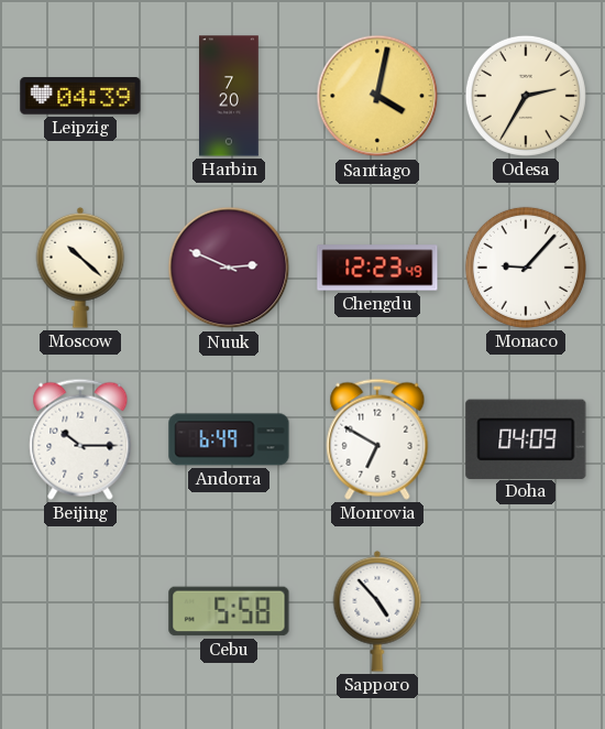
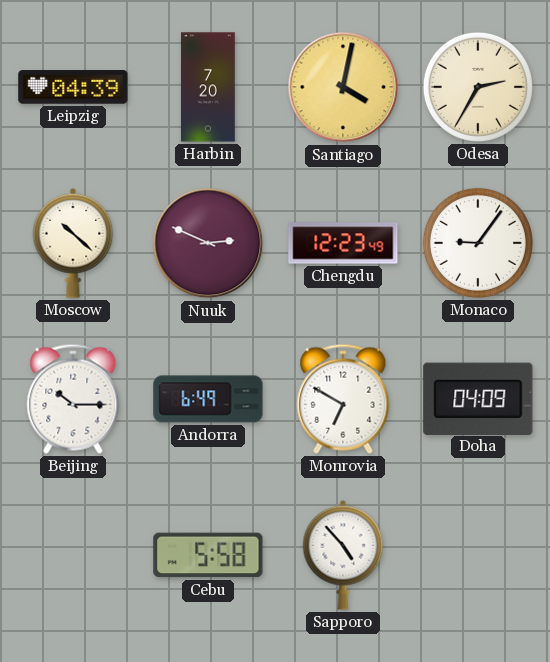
Monaco: 9:07 -> 9:06 (478, 243)
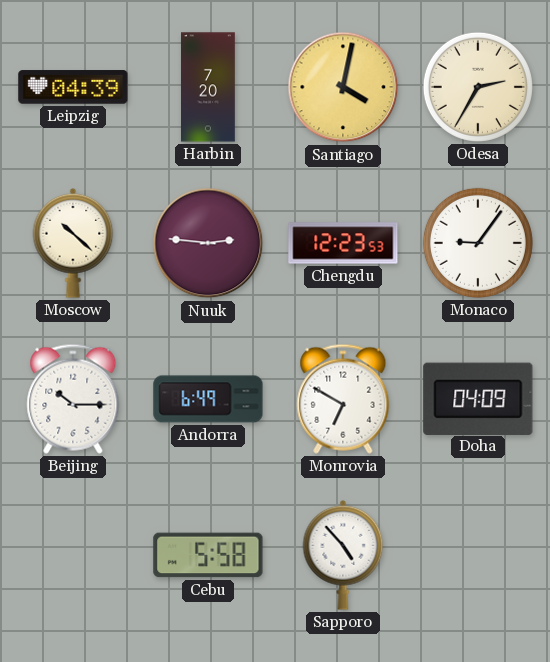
Nuuk: 2:49 -> 2:46 (208, 243)
Chengdu: 12:23:49 -> 12:23:53 (343, 243)
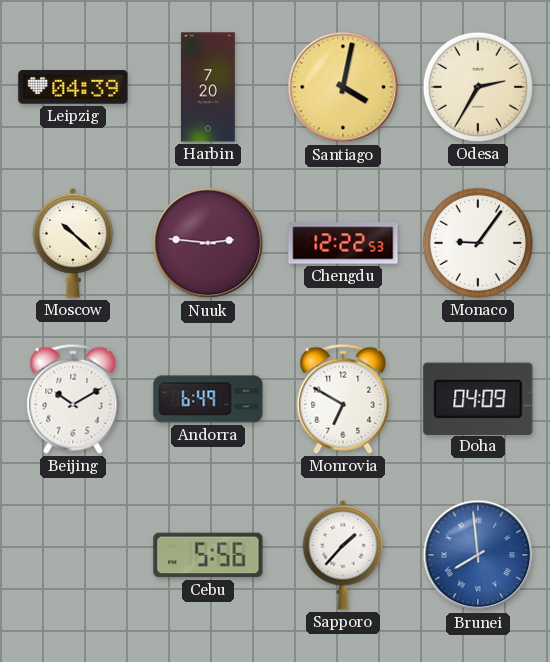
Chengdu: 12:23 -> 12:22 (343, 243)
Beijing: 10:15 -> 10:10 (73, 399)
Cebu: 5:58 -> 5:56 (208, 555)
Sapporo: 4:53 -> 1:37 (343, 555)
Brunei: none -> 7:59 (478, 555)
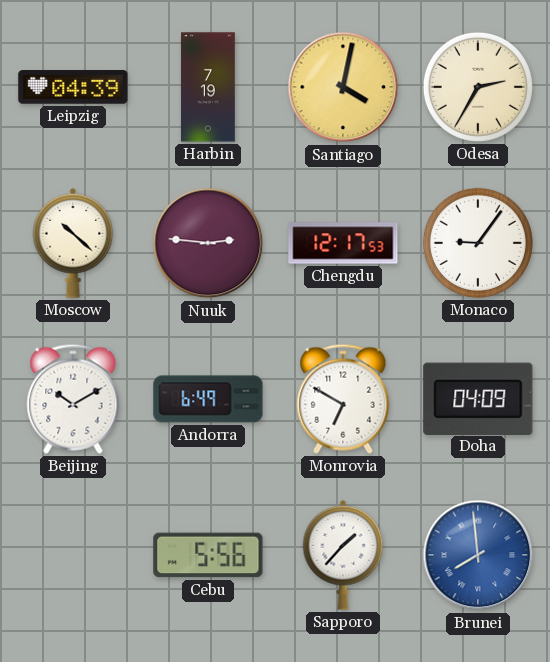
Harbin: 7:20 -> 7:19 (209, 87)
Chengdu: 12:22 -> 12:17 (343, 243)
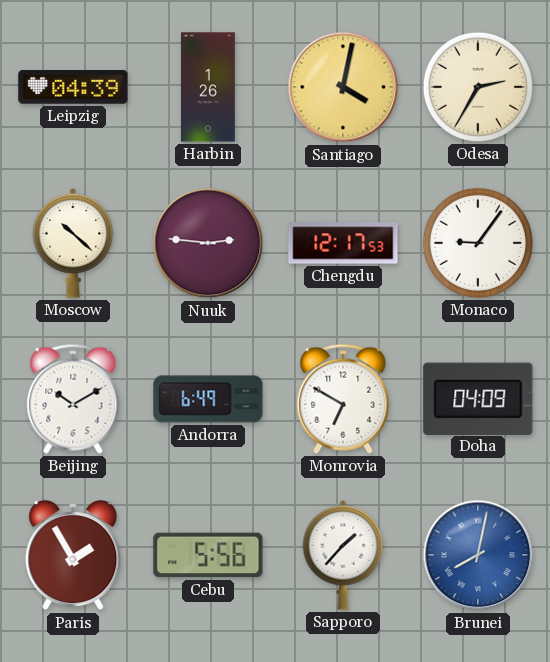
Harbin: 7:19 -> 1:26 (209, 87)
Paris: none -> 1:55 (73, 556)
Brunei: 7:59 -> 8:02 (478, 555)
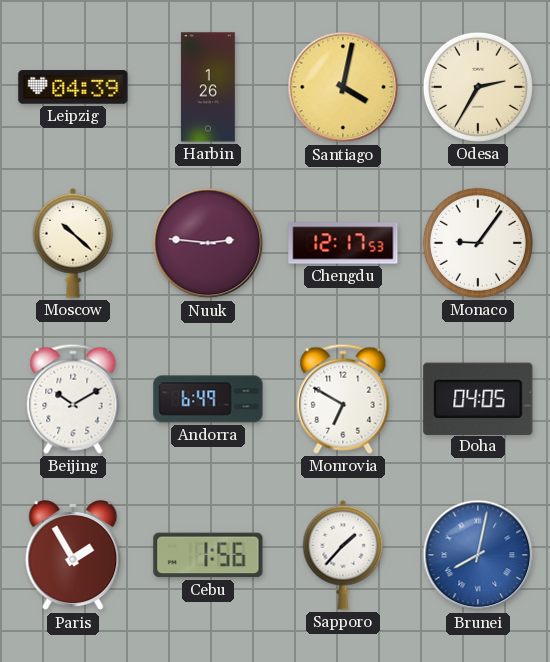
Doha: 04:09 -> 04:05 (478, 398)
Cebu: 5:56 -> 1:56 (208, 555)
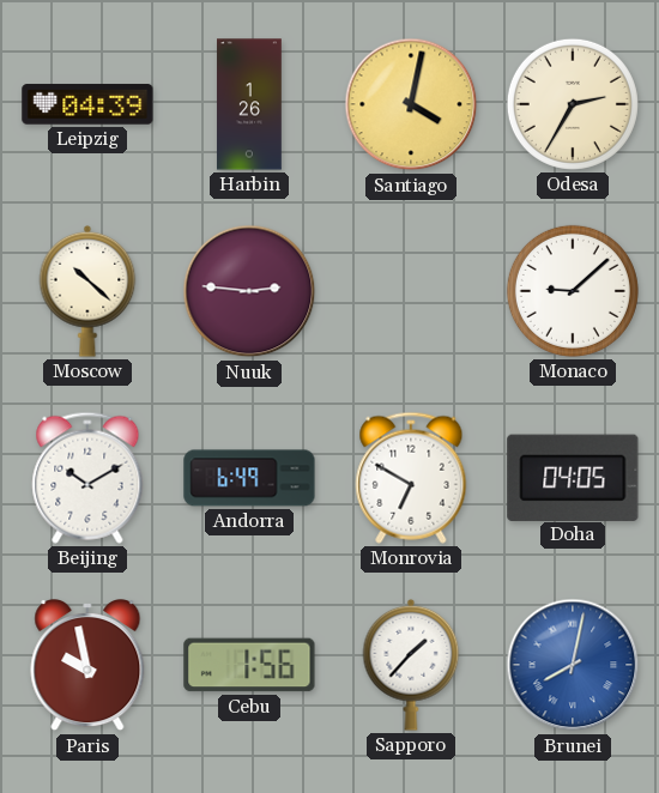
Chengdu: 12:17 -> none (343, 243)
Monaco: 9:06 -> 9:08 (573, 291)
Paris: 1:55 -> 9:58 (87, 666)
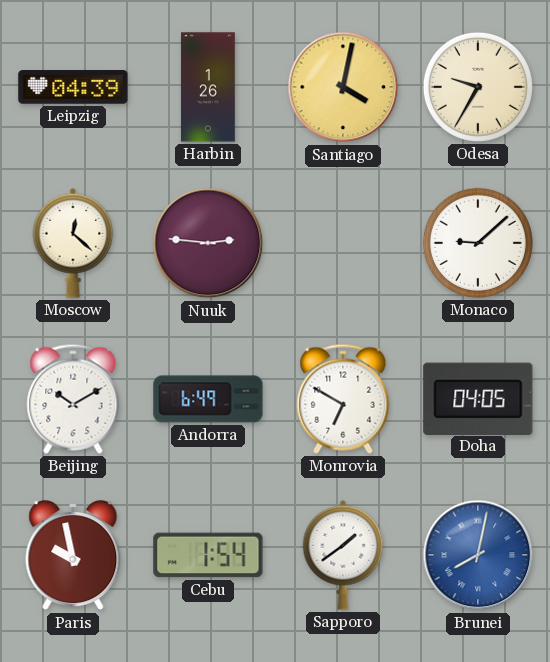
Odesa: 2:35 -> 9:35 (478, 87)
Moscow: 10:22 -> 12:22 (73, 243)
Cebu: 1:56 -> 1:54 (208, 555)
Sapporo: 1:37 -> 1:39 (343, 555)
